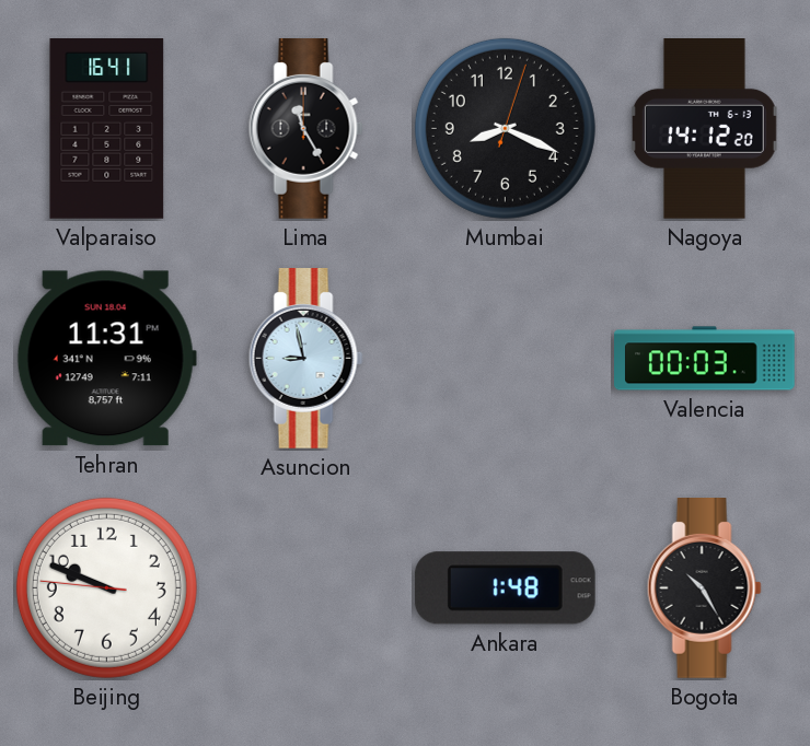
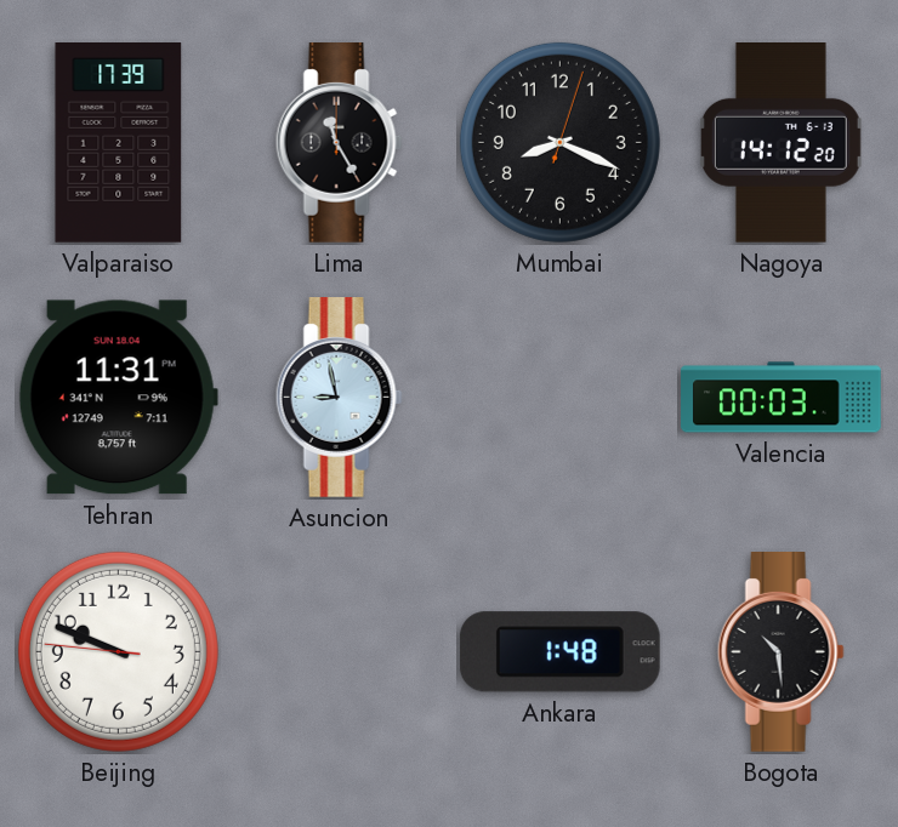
Valparaiso: 16:41 -> 17:39 (119, 143)
Bogota: 10:25 -> 10:29 (780, 652)
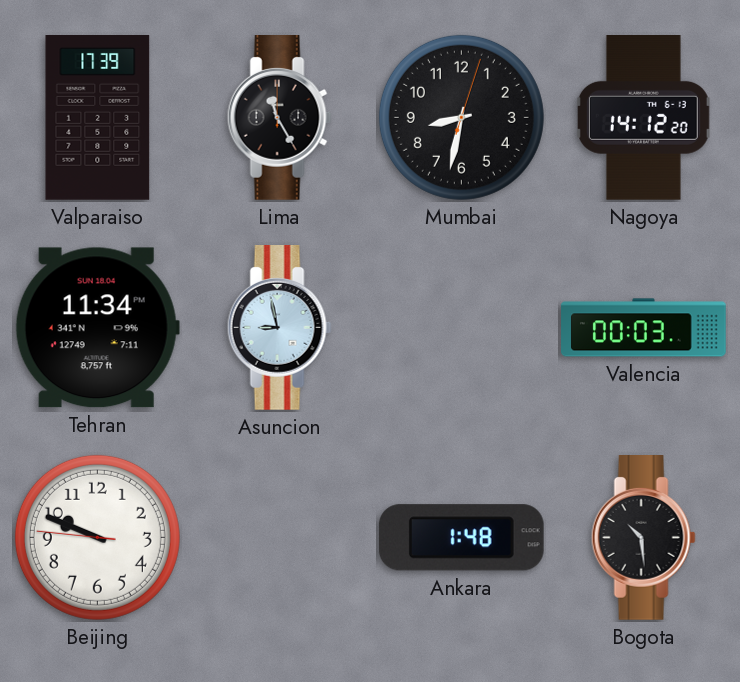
Mumbai: 8:19 -> 8:32 (461, 117)
Tehran: 11:31 -> 11:34 (97, 328)
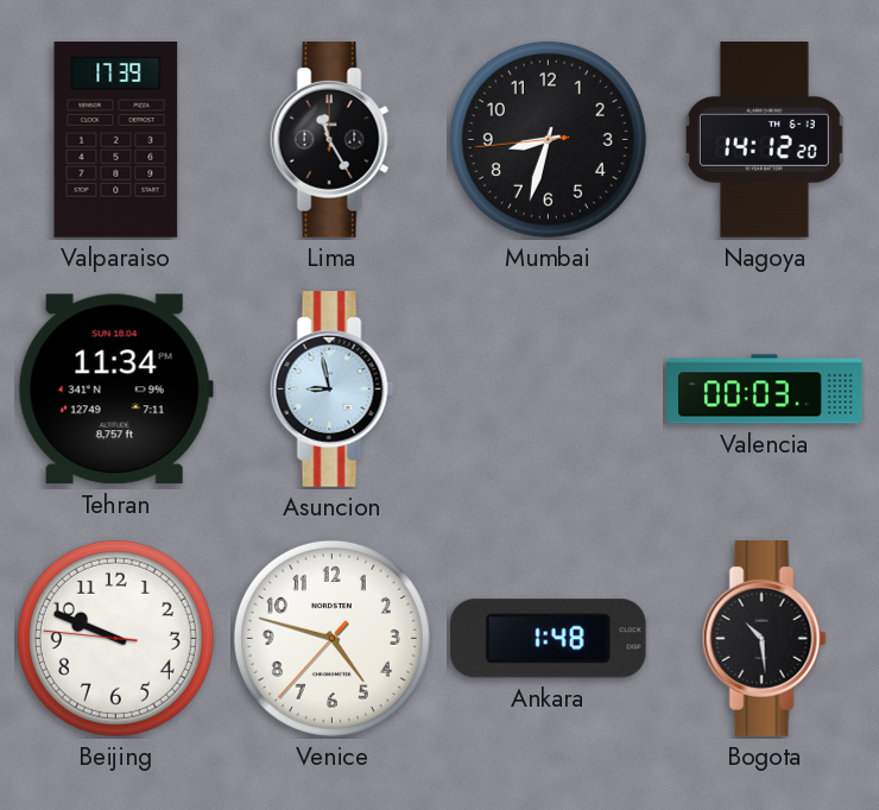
Mumbai: 8:32:03 -> 8:32:44 (548, 139)
Venice: none -> 4:47 (331, 638)
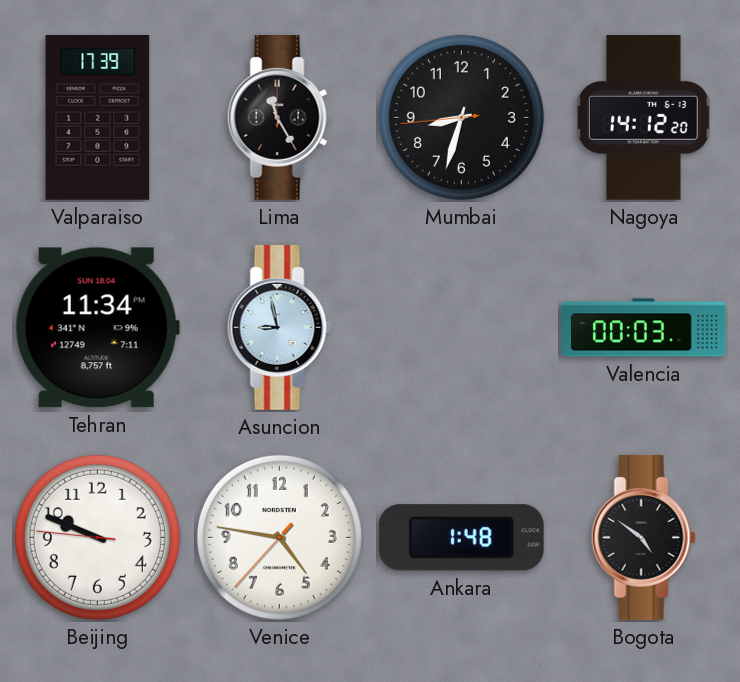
Venice: 4:47 -> 4:46 (279, 537)
Bogota: 10:29 -> 4:51 (643, 538)
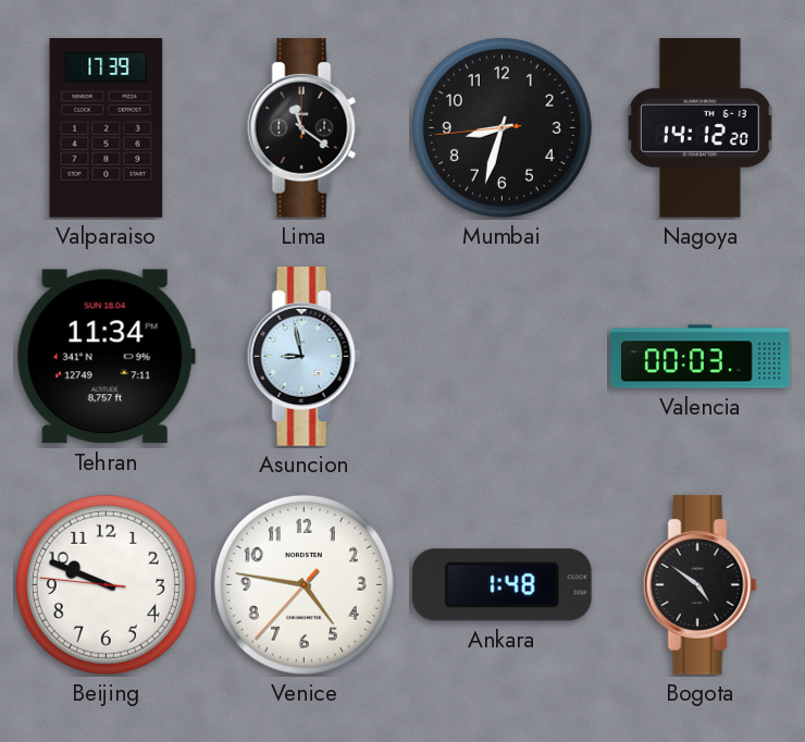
Lima: 11:25 -> 11:21 (304, 128)
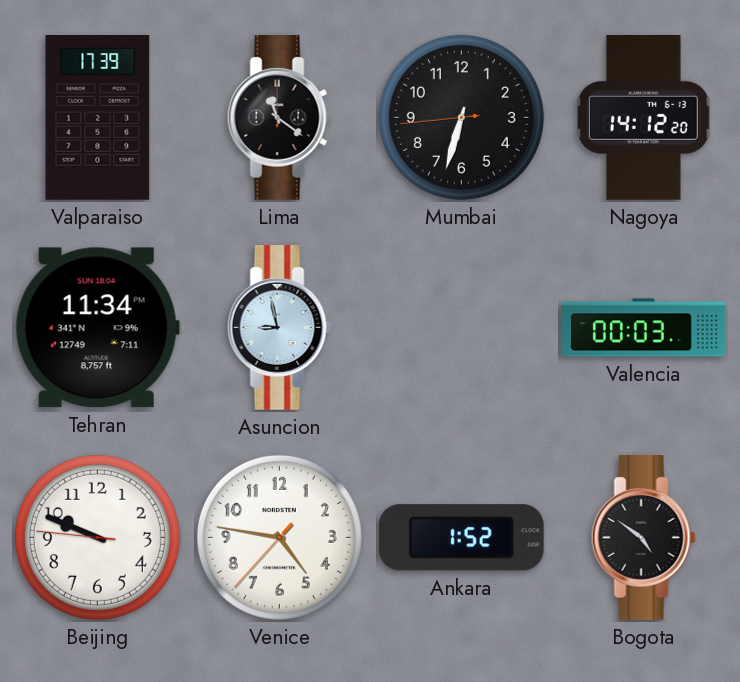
Mumbai: 8:32 -> 6:32 (461, 117)
Ankara: 1:48 -> 1:52 (461, 538)
